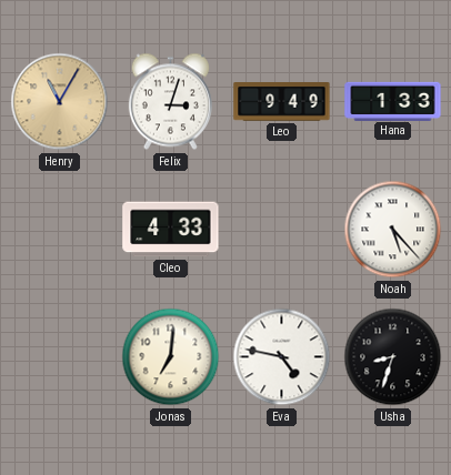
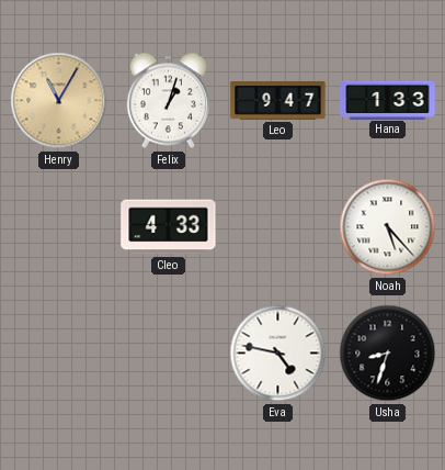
Felix: 3:03 -> 1:03 (168, 101)
Leo: 9:49 -> 9:47 (278, 101)
Jonas: 7:01 -> none (171, 357)
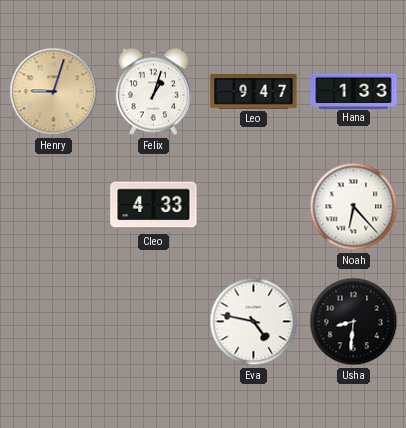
Henry: 11:05 -> 9:03 (54, 92)
Noah: 5:23 -> 6:23 (354, 207)
Usha: 8:33 -> 8:31 (354, 322)
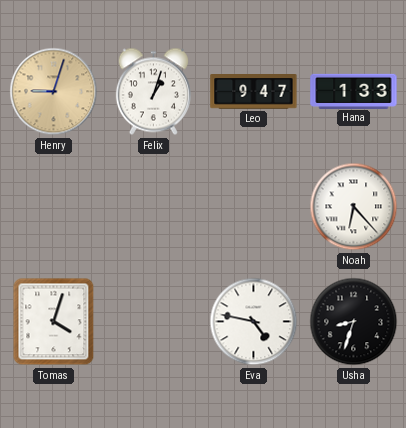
Cleo: 4:33 -> none (154, 207)
Tomas: none -> 4:03 (54, 322)
Usha: 8:31 -> 8:33 (354, 322)
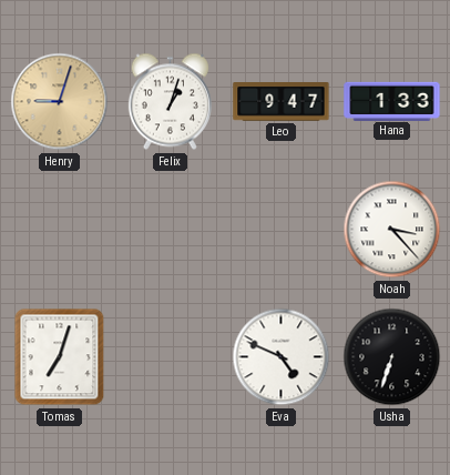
Noah: 6:23 -> 3:23 (392, 230)
Tomas: 4:03 -> 7:03 (60, 357)
Eva: 4:47 -> 4:49 (282, 357)
Usha: 8:33 -> 6:33 (392, 357)
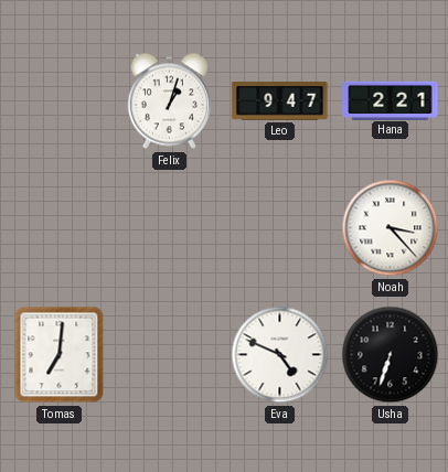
Henry: 9:03 -> none (60, 102)
Hana: 1:33 -> 2:21 (391, 100)
Tomas: 7:03 -> 7:01 (60, 355)
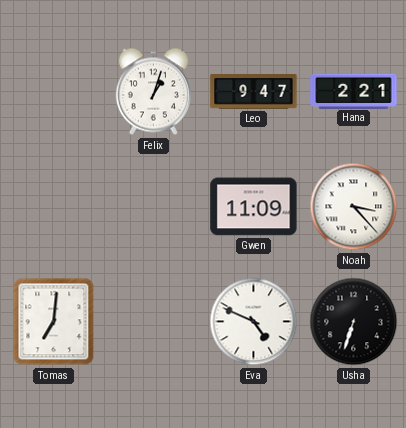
Gwen: none -> 11:09 (254, 207)
